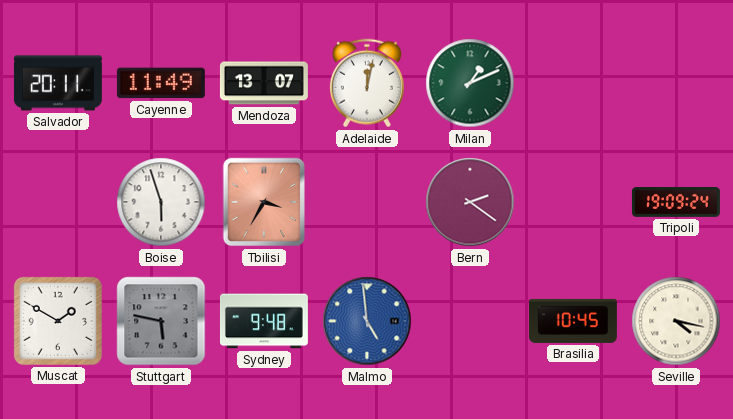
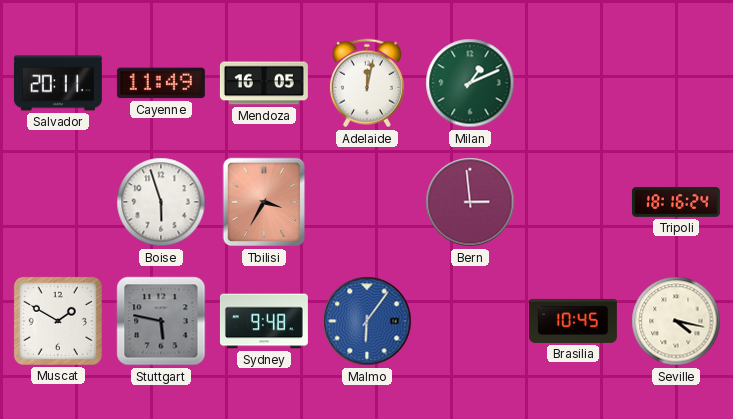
Mendoza: 13:07 -> 16:05 (264, 83)
Bern: 2:21 -> 2:59 (470, 202)
Tripoli: 19:09 -> 18:16 (676, 202)
Malmo: 4:59 -> 6:06 (367, 321)
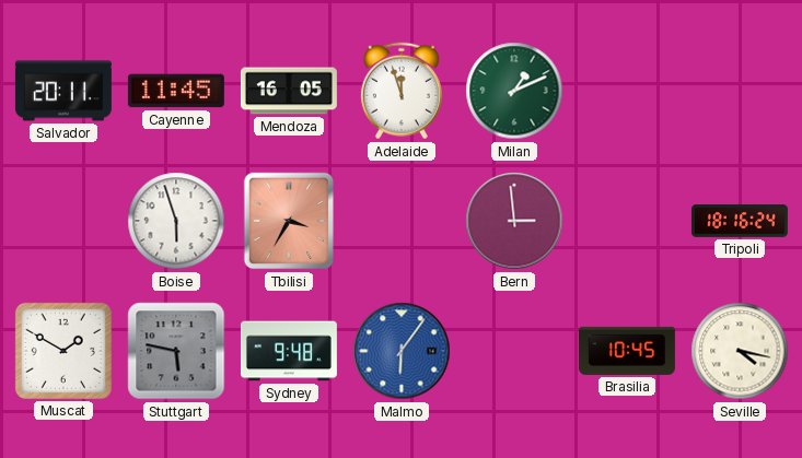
Cayenne: 11:49 -> 11:45 (176, 91)
Adelaide: 12:02 -> 11:57 (402, 91)
